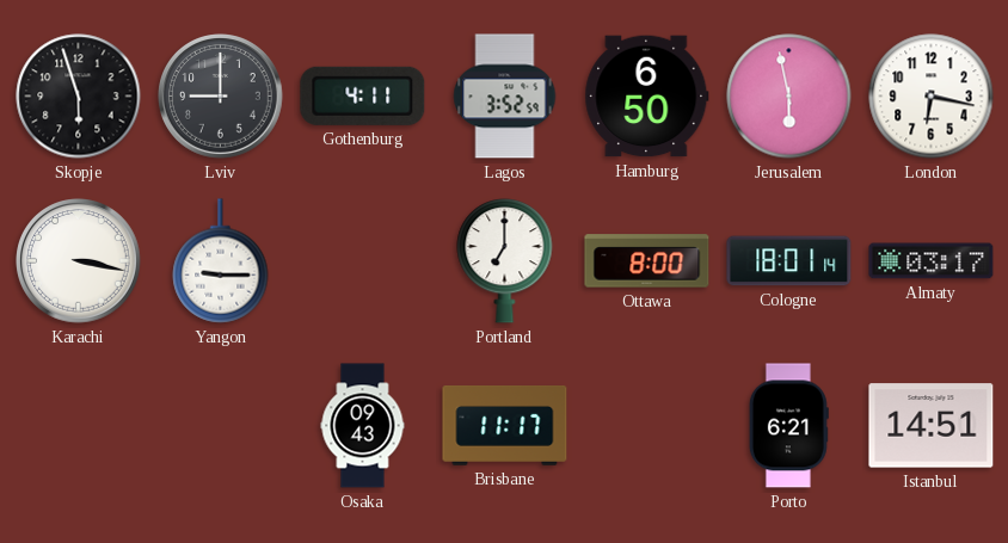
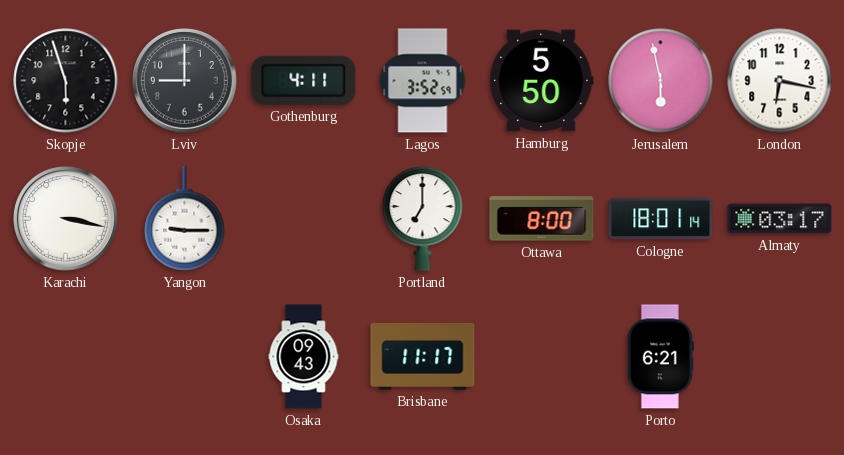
Hamburg: 6:50 -> 5:50 (542, 81)
Istanbul: 14:51 -> none (932, 426)
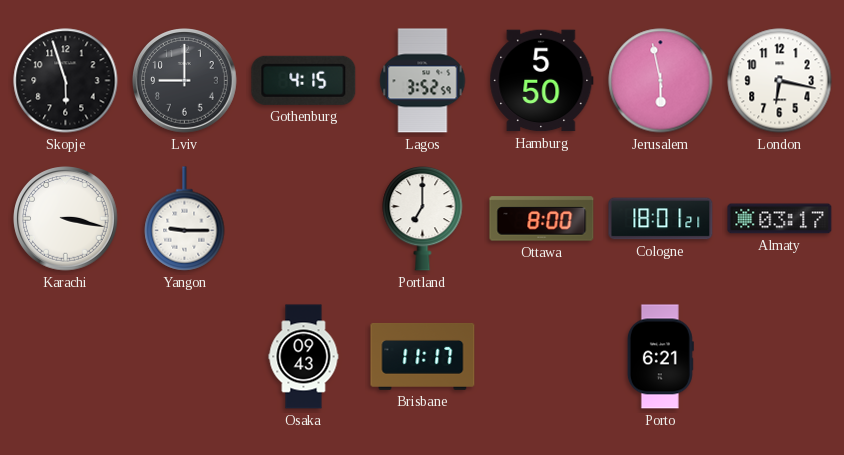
Gothenburg: 4:11 -> 4:15 (304, 80)
Cologne: 18:01:14 -> 18:01:21 (661, 219)
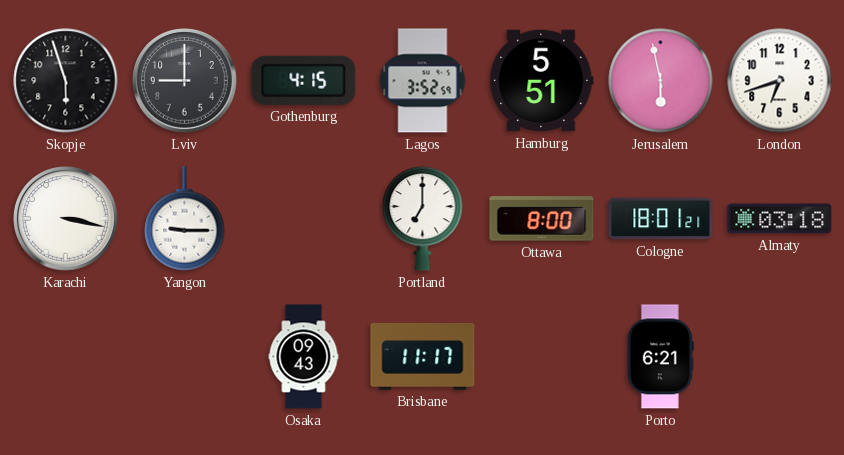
Hamburg: 5:50 -> 5:51 (542, 81)
London: 6:17 -> 6:42 (780, 81)
Almaty: 03:17 -> 03:18 (780, 219)
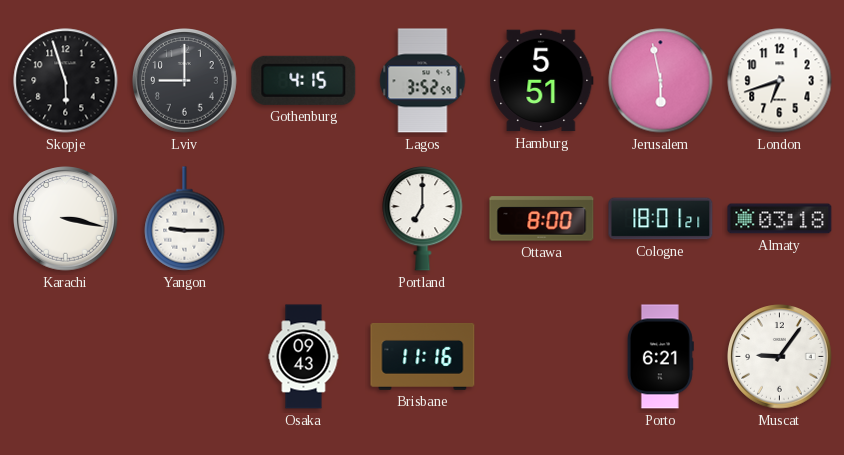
Brisbane: 11:17 -> 11:16 (423, 356)
Muscat: none -> 9:06 (780, 357)
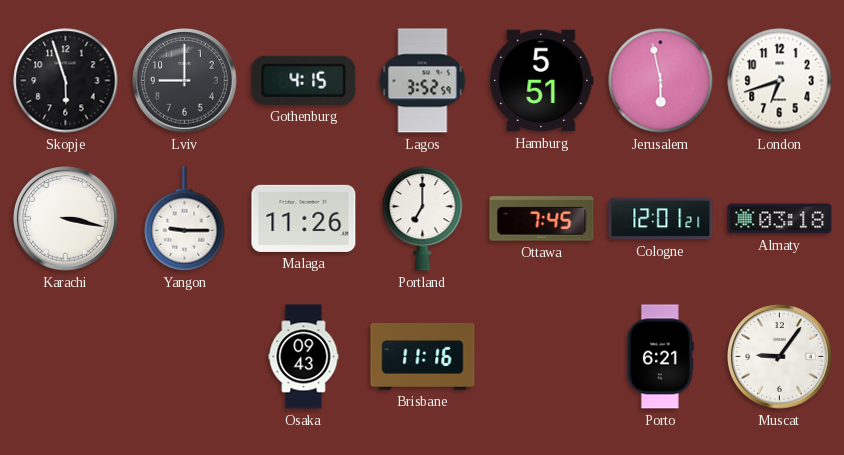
Malaga: none -> 11:26 (304, 218)
Ottawa: 8:00 -> 7:45 (542, 219)
Cologne: 18:01 -> 12:01 (661, 219)
